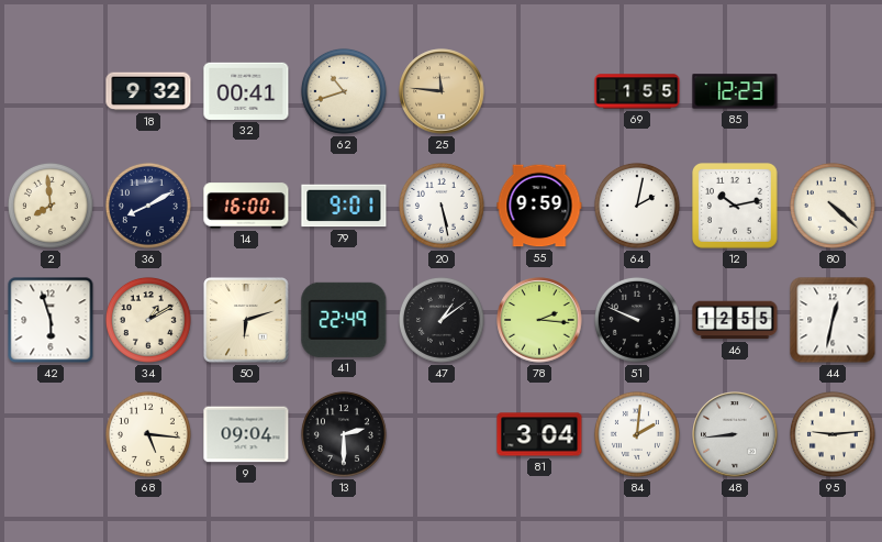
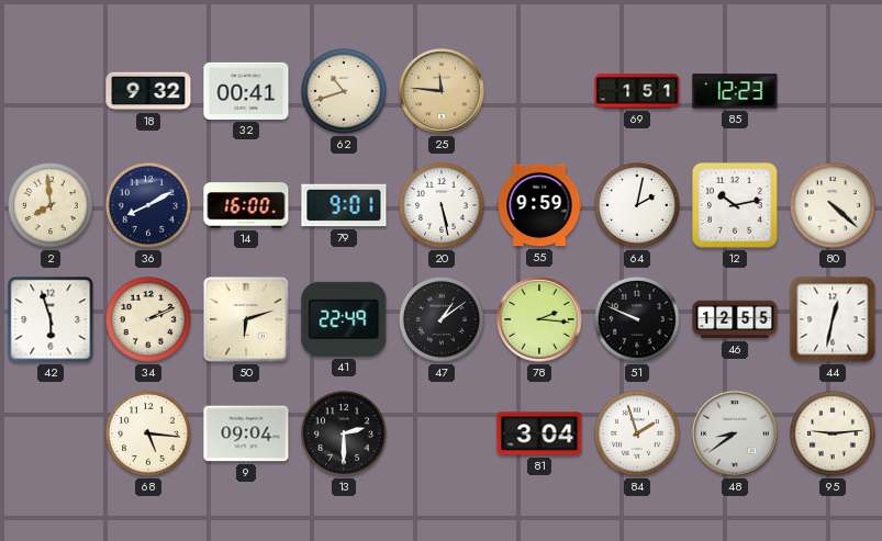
69: 1:55 -> 1:51 (637, 91)
34: 1:10 -> 2:11 (148, 319)
84: 2:01 -> 1:57 (637, 433)
48: 8:44 -> 8:39 (735, 433)
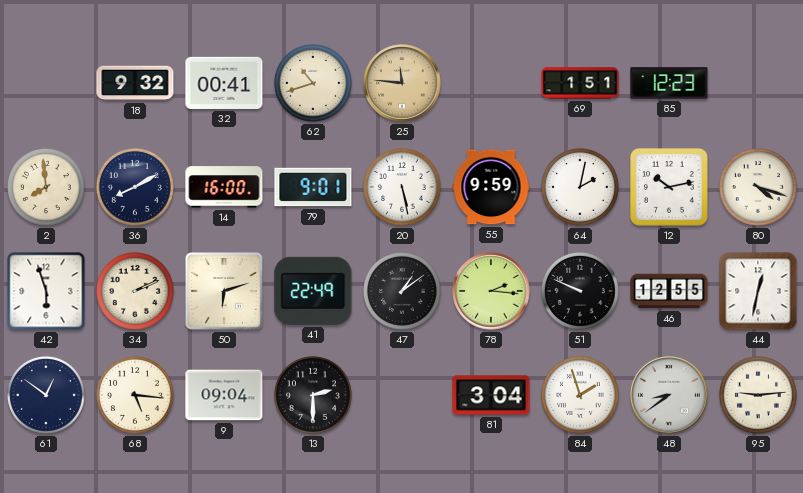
80: 4:22 -> 4:18 (758, 187)
61: none -> 12:51 (46, 395)
